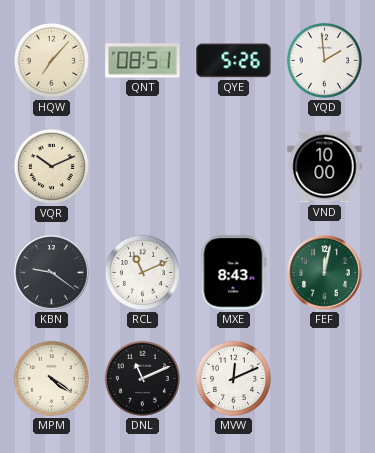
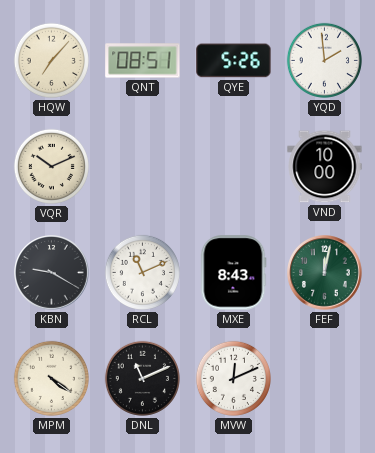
KBN: 9:21 -> 9:20 (52, 273)
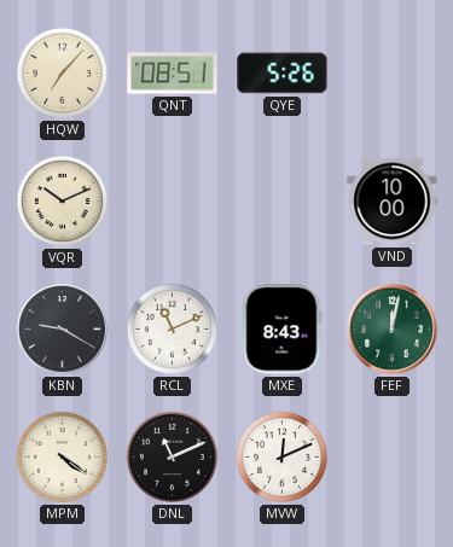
YQD: 1:59 -> none (324, 60)
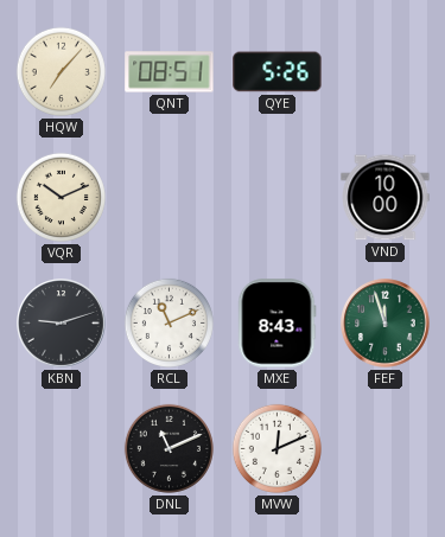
KBN: 9:20 -> 9:12 (62, 324)
FEF: 12:02 -> 11:57 (386, 324)
MPM: 4:21 -> none (62, 456)
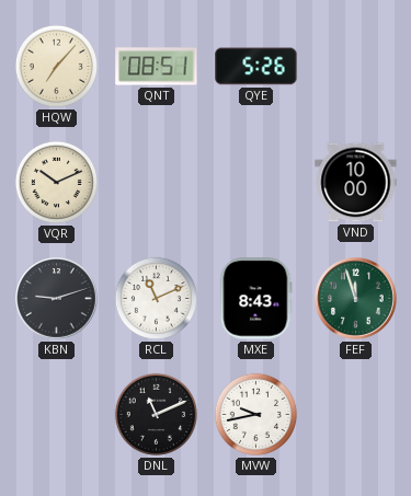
MVW: 12:11 -> 9:43 (255, 414)
